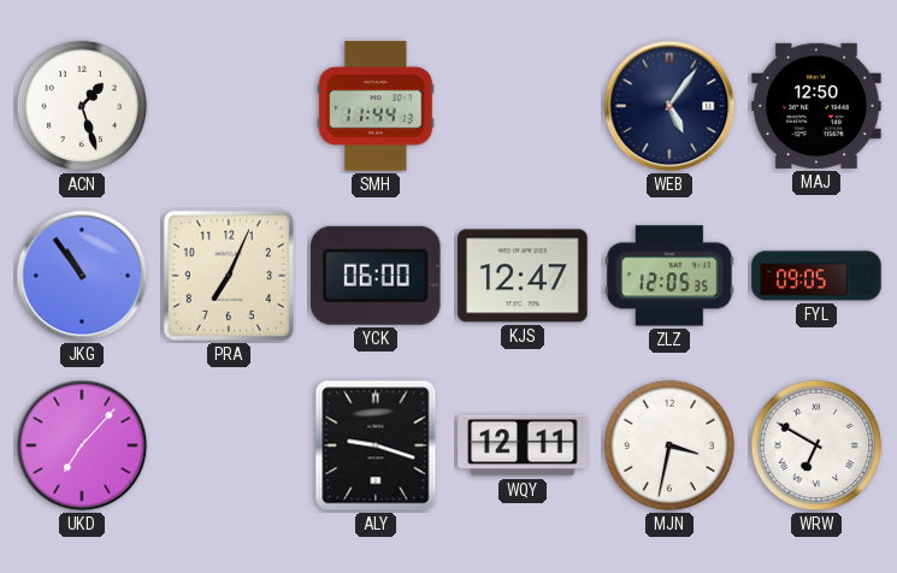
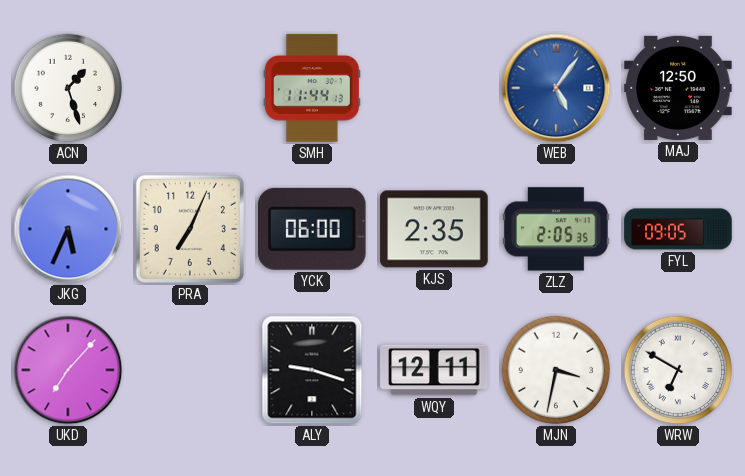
WEB dial: navy -> blue (556, 88)
JKG: 10:54 -> 5:34 (68, 229)
KJS: 12:47 -> 2:35 (434, 229)
ZLZ: 12:05 -> 2:05 (556, 229)
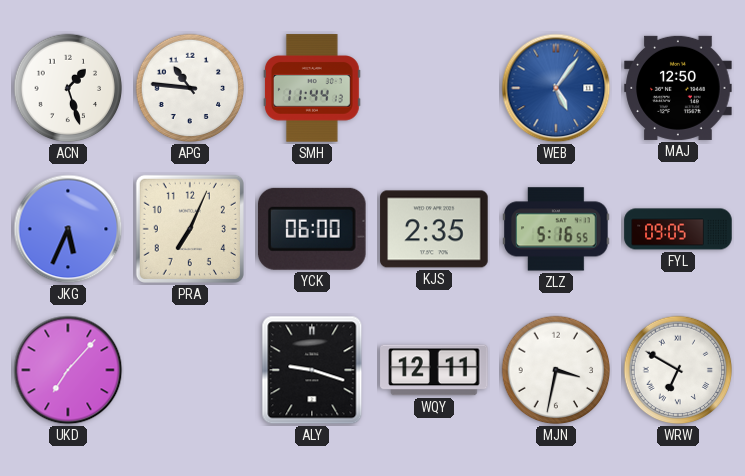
APG: none -> 10:46 (190, 88)
ZLZ: 2:05 -> 5:16 (556, 229)
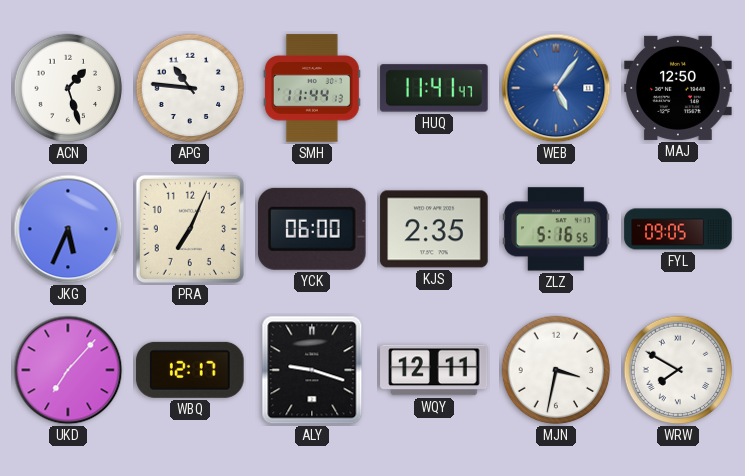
HUQ: none -> 11:41 (434, 88)
WBQ: none -> 12:17 (190, 370)
WRW: 6:50 -> 7:50 (678, 370)
